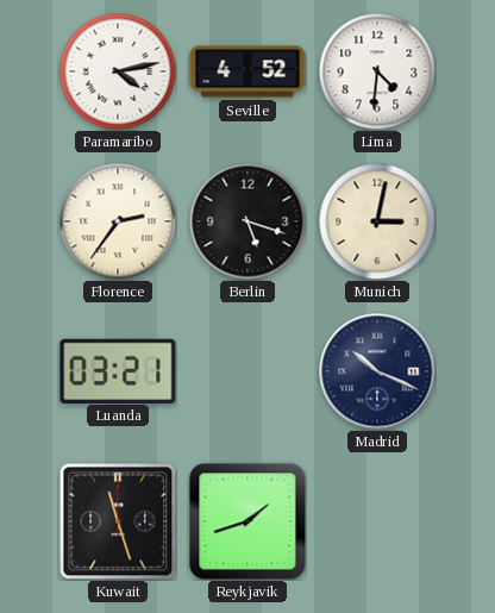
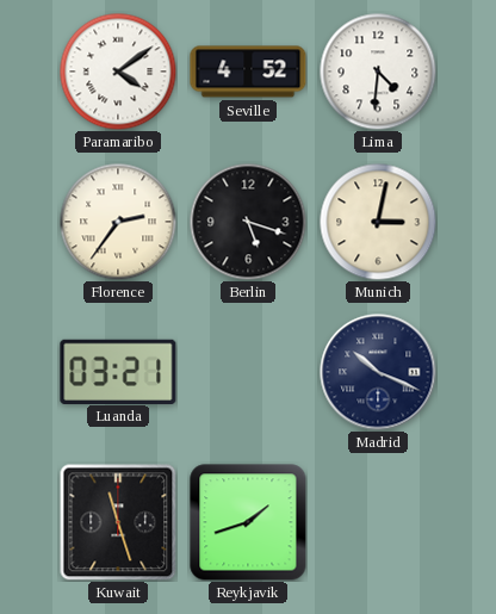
Paramaribo: 4:13 -> 4:09 (118, 72)
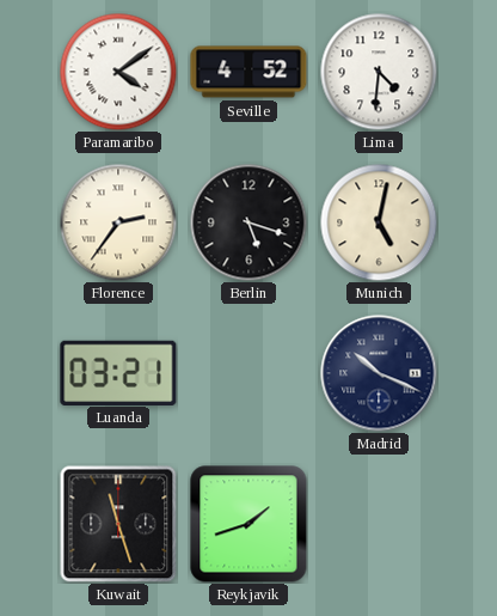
Munich: 3:02 -> 5:02 (379, 222)
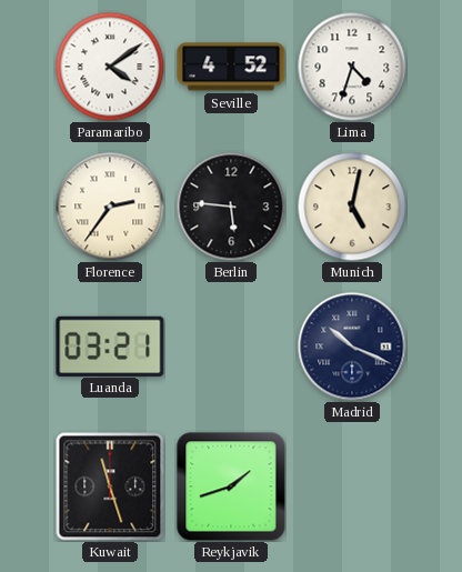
Lima: 4:31 -> 4:33 (352, 67)
Berlin: 5:18 -> 5:46 (231, 207)
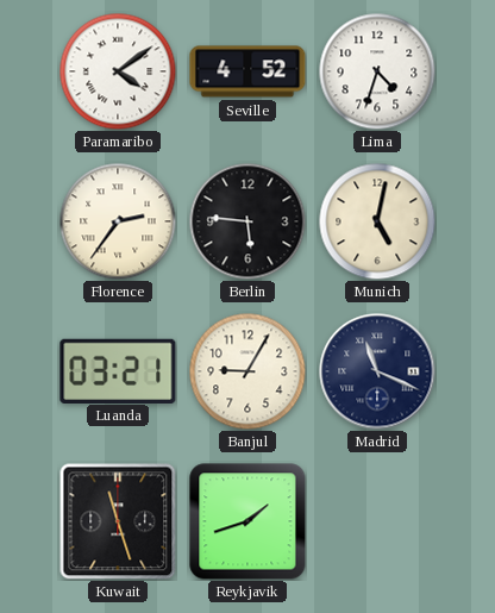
Banjul: none -> 9:05 (248, 371)
Madrid: 10:19 -> 11:19 (377, 371)
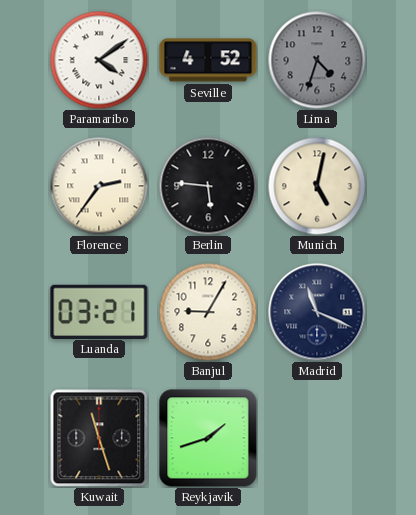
Lima dial: white -> grey (317, 60)
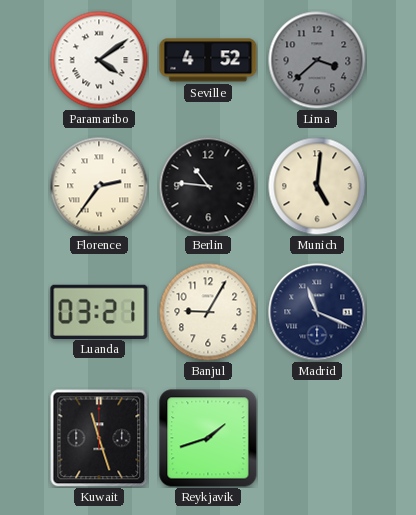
Lima: 4:33 -> 3:38 (317, 60)
Berlin: 5:46 -> 10:46 (208, 186)
Munich: 5:02 -> 5:01 (317, 186)
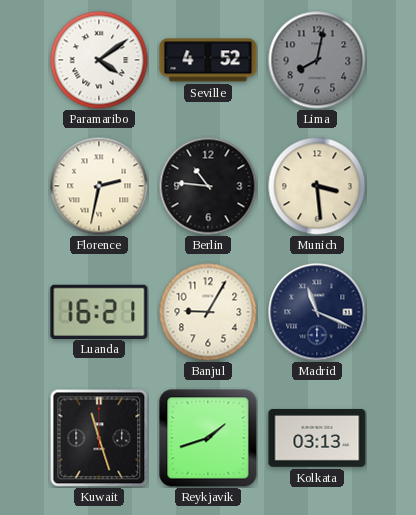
Lima: 3:38 -> 8:02 (317, 60)
Florence: 2:36 -> 2:32 (99, 186)
Munich: 5:01 -> 3:29 (317, 186)
Luanda: 03:21 -> 16:21 (99, 311)
Kolkata: none -> 03:13 (317, 438)
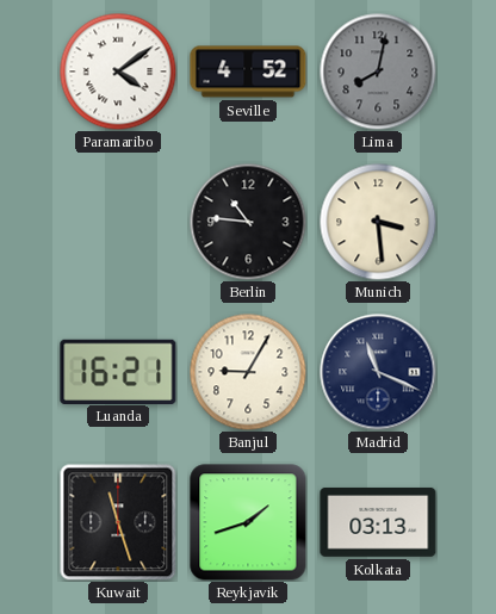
Florence: 2:32 -> none (99, 186)
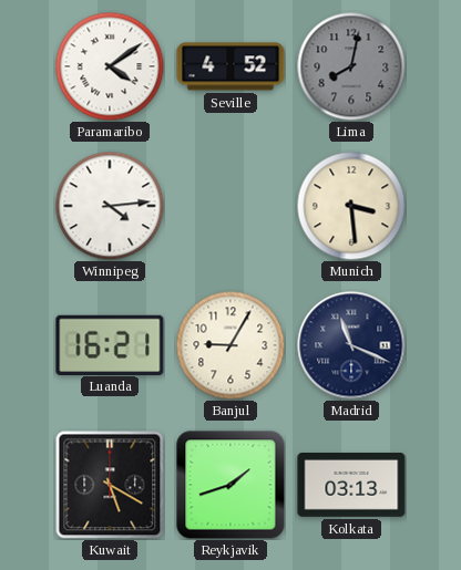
Winnipeg: none -> 4:14 (110, 206)
Berlin: 10:46 -> none (248, 222)
Kuwait: 11:27 -> 5:20 (110, 485)
